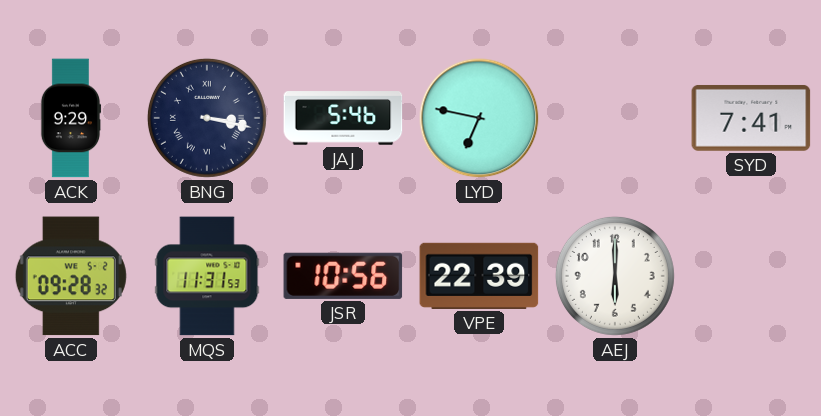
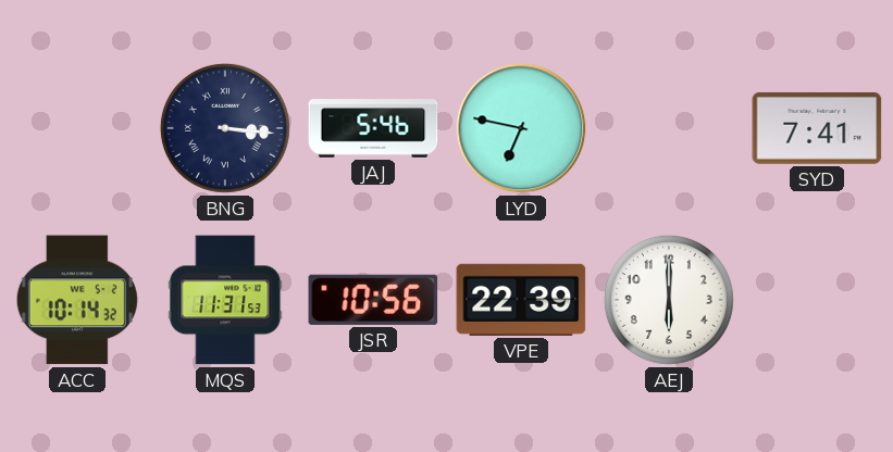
ACK: 9:29 -> none (71, 118)
BNG: 3:17 -> 3:16 (225, 128)
ACC: 09:28 -> 10:14 (77, 300)
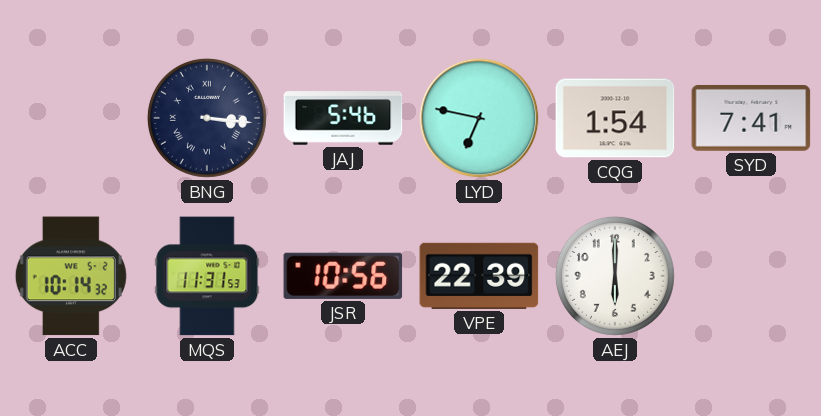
CQG: none -> 1:54 (615, 118)
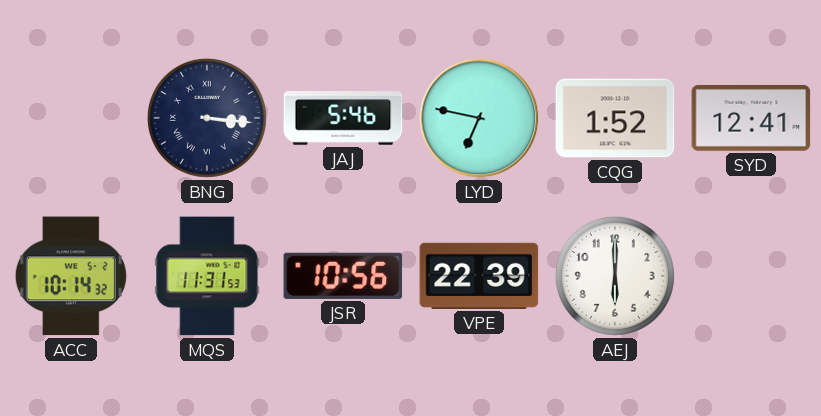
CQG: 1:54 -> 1:52 (615, 118)
SYD: 7:41 -> 12:41 (751, 118)
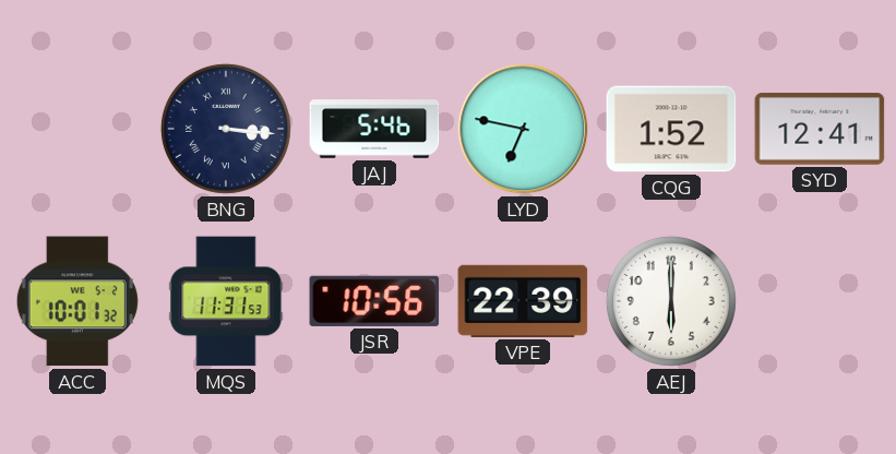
ACC: 10:14 -> 10:01 (77, 301)
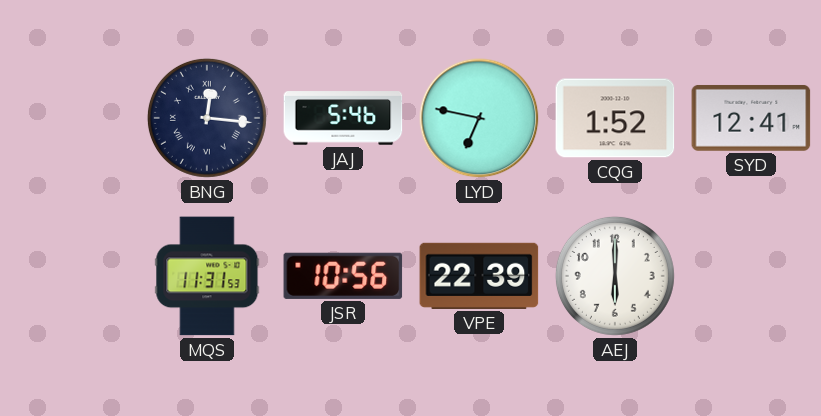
BNG: 3:16 -> 12:16 (207, 118)
ACC: 10:01 -> none (77, 301)
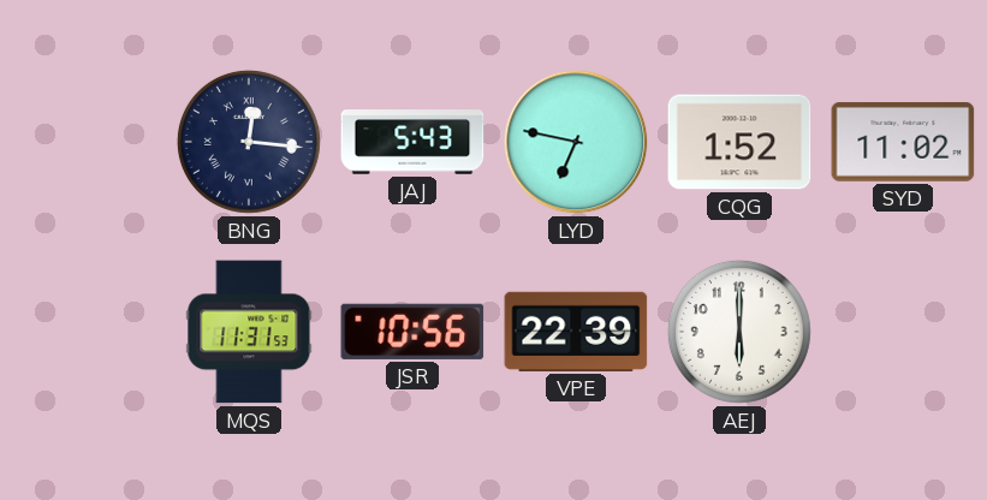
JAJ: 5:46 -> 5:43 (412, 142)
SYD: 12:41 -> 11:02 (903, 142)
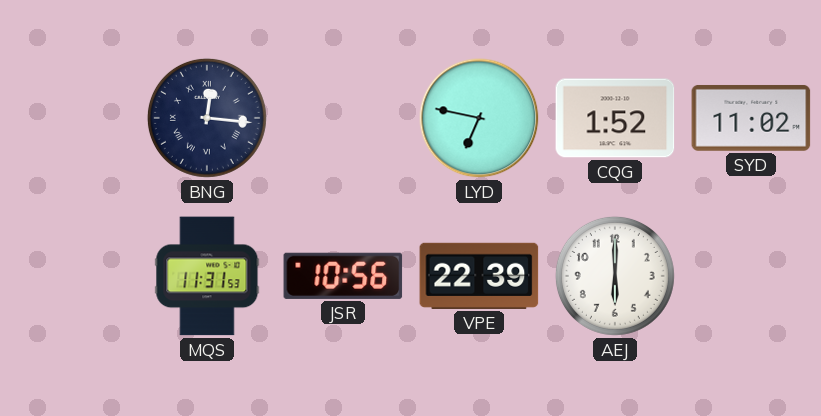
JAJ: 5:43 -> none (412, 142)
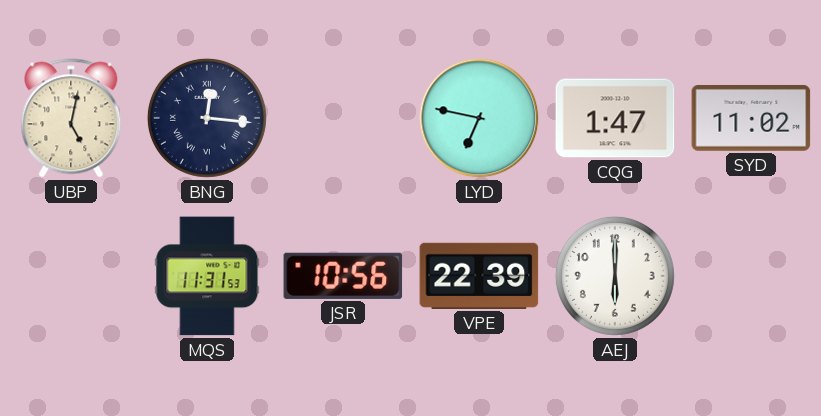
UBP: none -> 5:02 (71, 118)
CQG: 1:52 -> 1:47 (615, 118)
